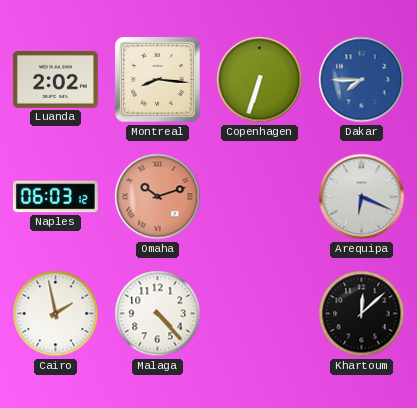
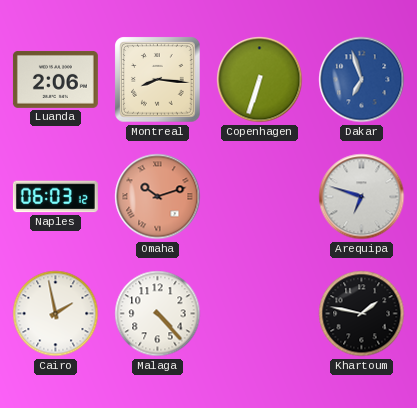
Luanda: 2:02 -> 2:06 (55, 79)
Dakar: 7:45 -> 6:57 (362, 80)
Arequipa: 6:19 -> 6:48 (362, 197)
Khartoum: 12:08 -> 1:47 (362, 314)
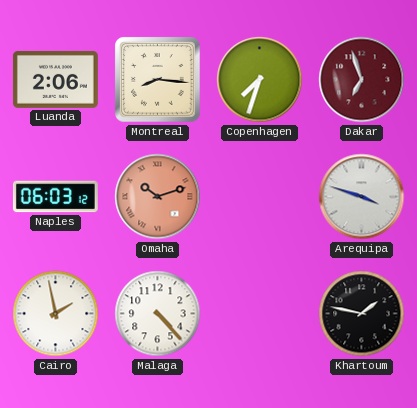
Copenhagen: 6:33 -> 7:33 (260, 80)
Dakar dial: blue -> burgundy (362, 80)
Arequipa: 6:48 -> 3:48 (362, 197)
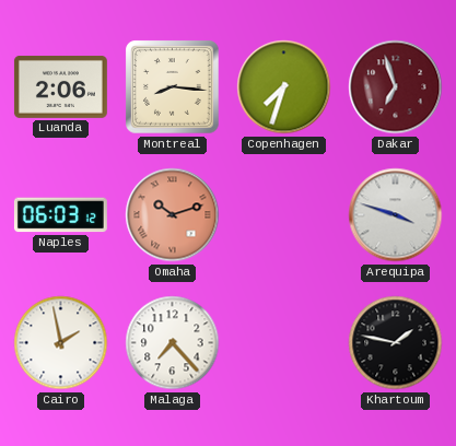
Malaga: 4:23 -> 7:23 (173, 343)
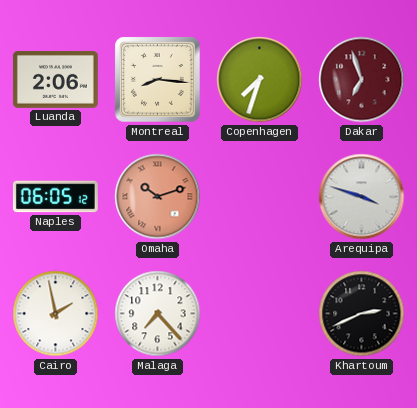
Naples: 06:03 -> 06:05 (55, 197)
Khartoum: 1:47 -> 2:41 (362, 314)
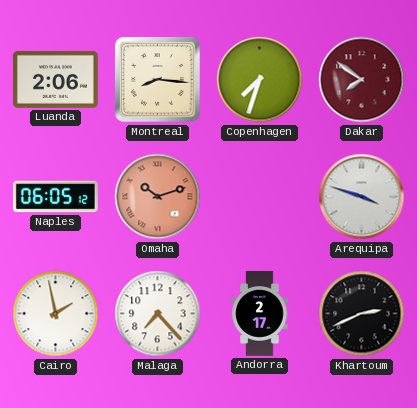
Dakar: 6:57 -> 7:51 (362, 80)
Andorra: none -> 2:17 (260, 313)
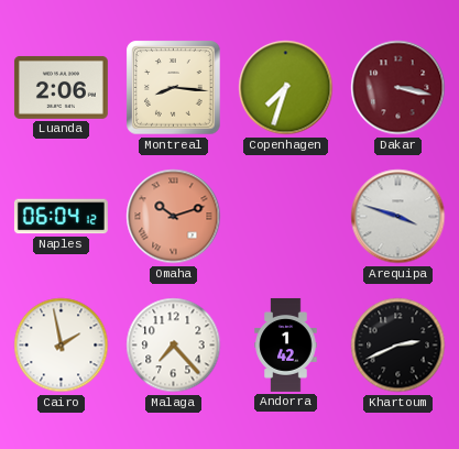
Dakar: 7:51 -> 3:17 (398, 88)
Naples: 06:05 -> 06:04 (61, 217)
Andorra: 2:17 -> 1:42 (286, 344)
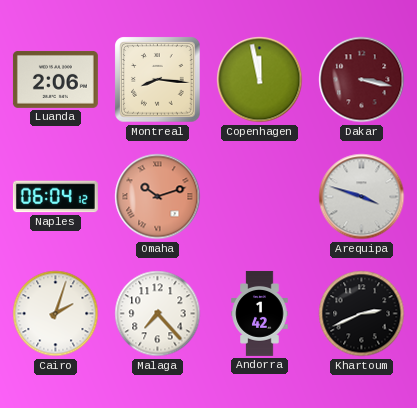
Copenhagen: 7:33 -> 11:58 (260, 80)
Cairo: 1:58 -> 2:03 (56, 314)
